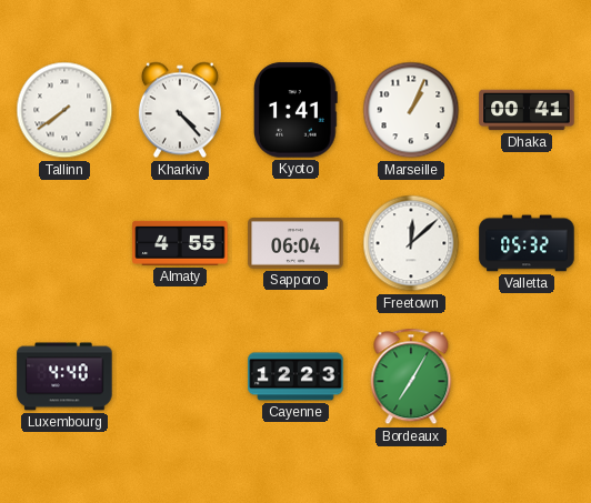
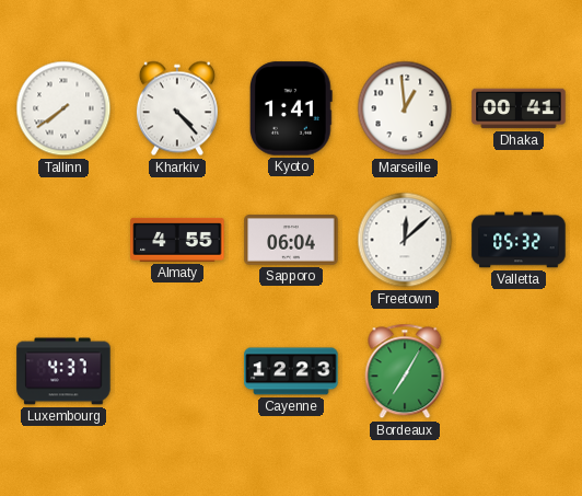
Marseille: 1:04 -> 12:59 (405, 108)
Luxembourg: 4:40 -> 4:37 (63, 371)
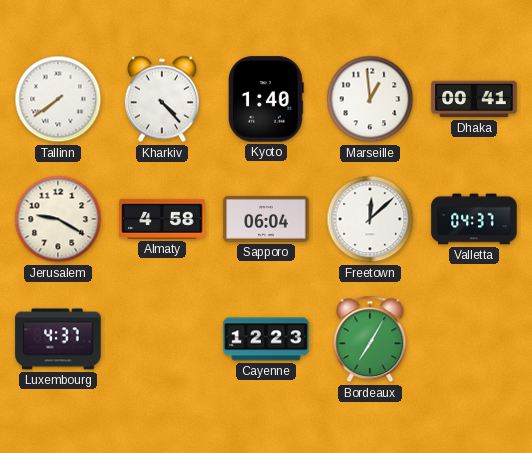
Kyoto: 1:41 -> 1:40 (266, 99)
Jerusalem: none -> 9:20 (58, 219)
Almaty: 4:55 -> 4:58 (162, 219)
Valletta: 05:32 -> 04:37 (474, 219)
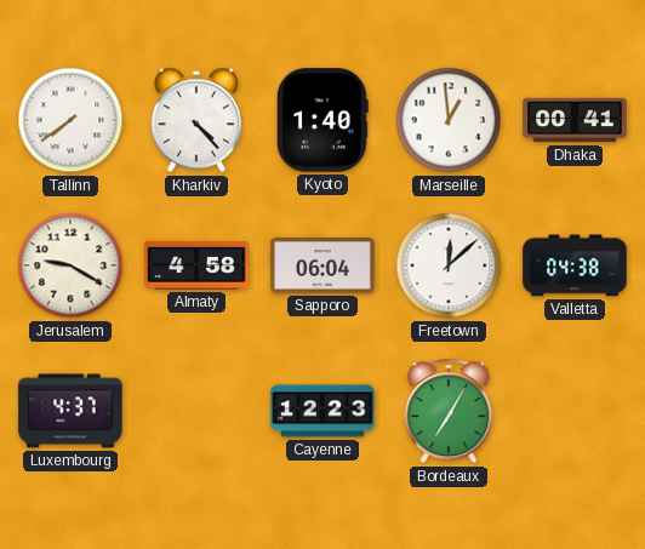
Valletta: 04:37 -> 04:38 (575, 265)
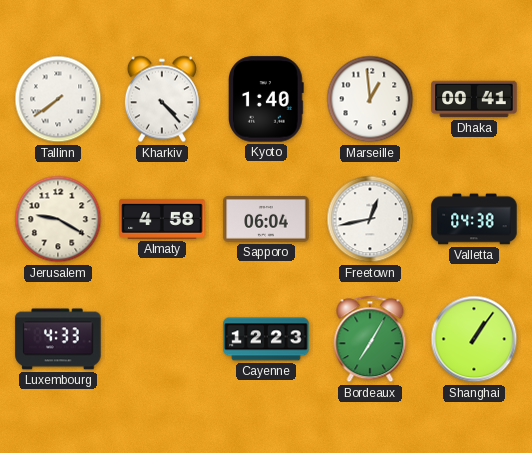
Freetown: 12:08 -> 12:43 (370, 219)
Luxembourg: 4:37 -> 4:33 (58, 339)
Shanghai: none -> 1:06 (474, 339)
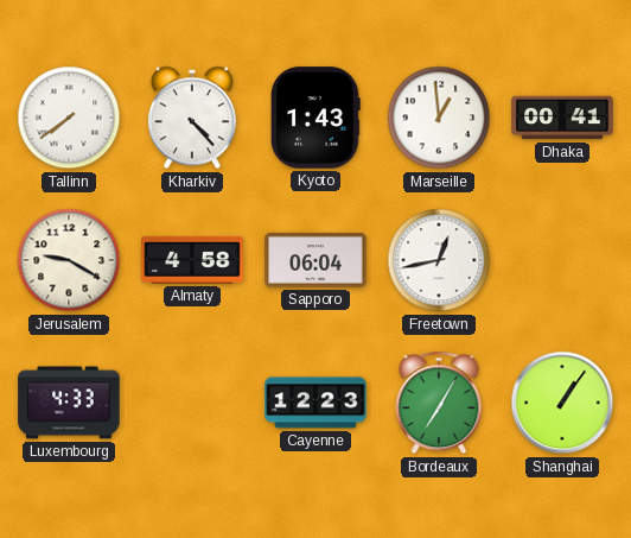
Kyoto: 1:40 -> 1:43 (315, 118)
Valletta: 04:38 -> none (474, 219)
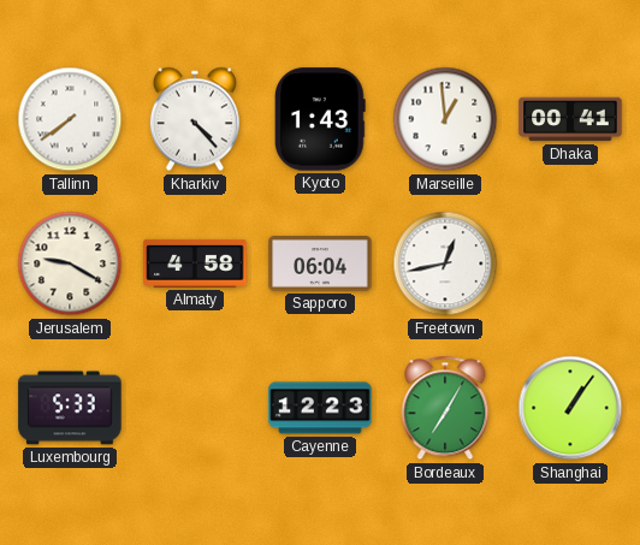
Luxembourg: 4:33 -> 5:33 (70, 408)
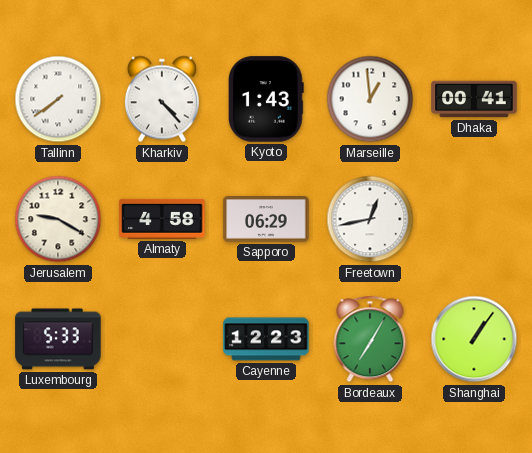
Sapporo: 06:04 -> 06:29 (266, 220)
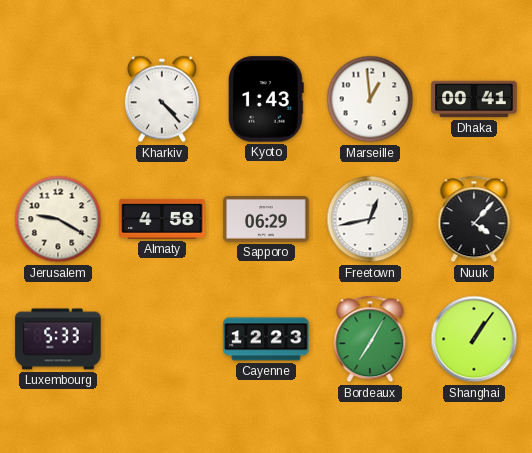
Tallinn: 7:39 -> none (58, 99)
Nuuk: none -> 4:07 (474, 219)
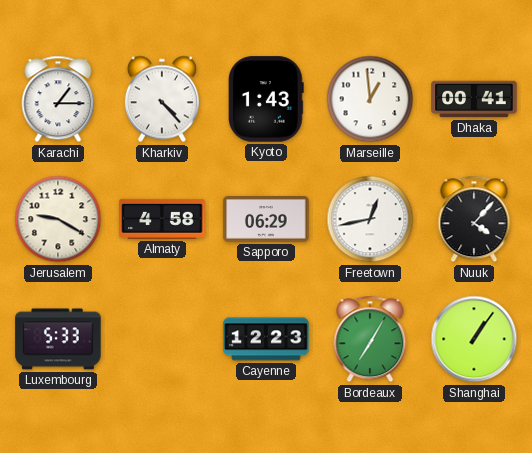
Karachi: none -> 1:15 (58, 99)
